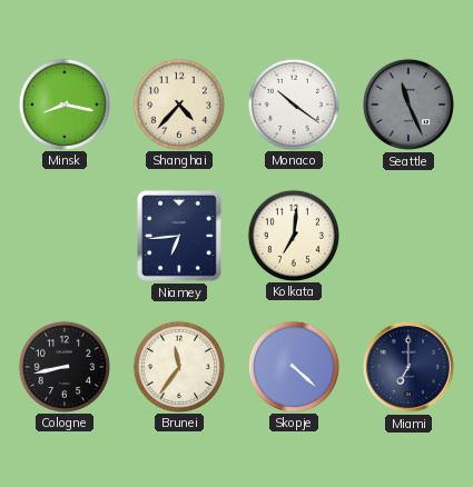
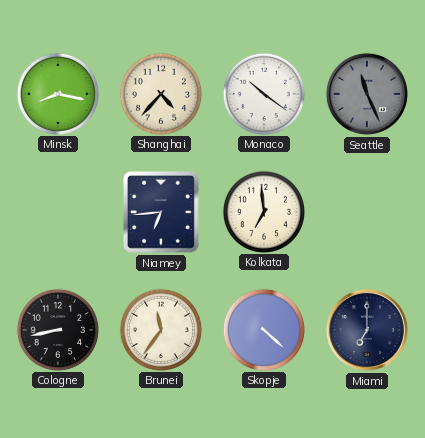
Kolkata: 7:01 -> 6:59 (263, 211)
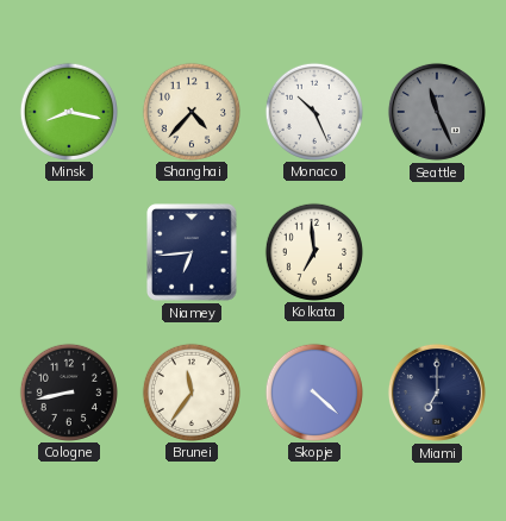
Monaco: 10:21 -> 10:26 (313, 111)
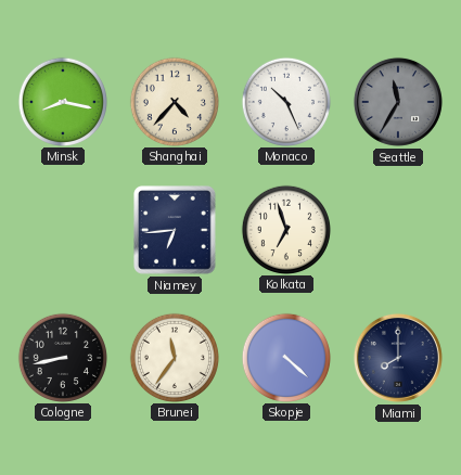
Seattle: 11:26 -> 11:35 (398, 102)
Kolkata: 6:59 -> 6:57 (285, 229)
Miami: 7:00 -> 8:00 (398, 358)
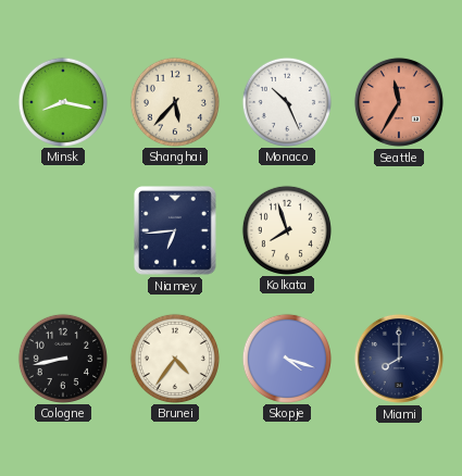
Shanghai: 4:37 -> 5:37 (174, 101)
Seattle dial: grey -> salmon (399, 102)
Kolkata: 6:57 -> 7:57 (286, 229)
Brunei: 11:36 -> 4:36 (174, 358)
Skopje: 4:22 -> 4:18 (286, 358)
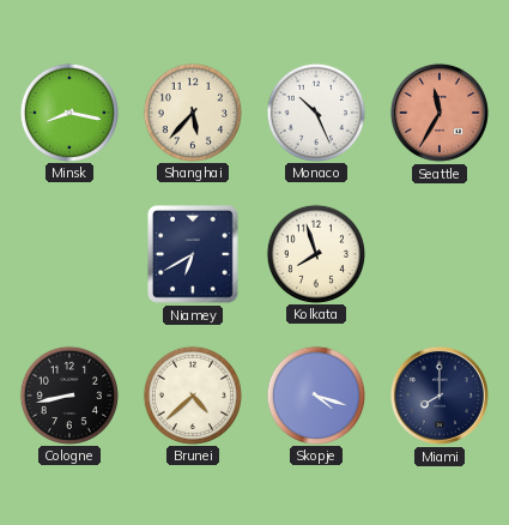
Niamey: 6:44 -> 6:40 (194, 255)
Brunei: 4:36 -> 4:38 (192, 394)
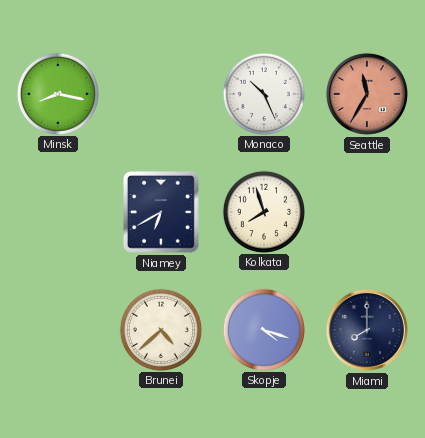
Shanghai: 5:37 -> none (192, 111)
Cologne: 8:43 -> none (68, 394)
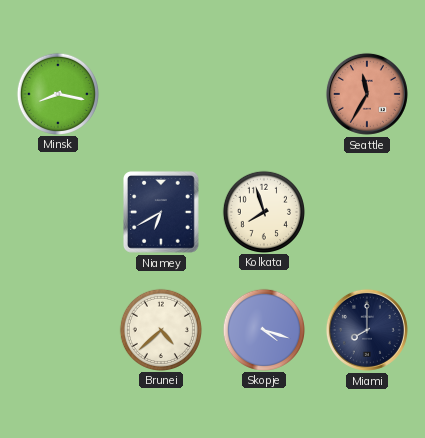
Monaco: 10:26 -> none (263, 93)
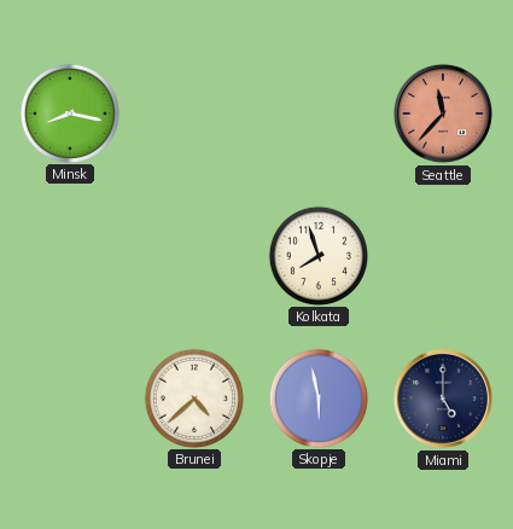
Seattle: 11:35 -> 11:37 (443, 114)
Niamey: 6:40 -> none (162, 213)
Skopje: 4:18 -> 5:58 (317, 397)
Miami: 8:00 -> 5:00 (443, 399)
